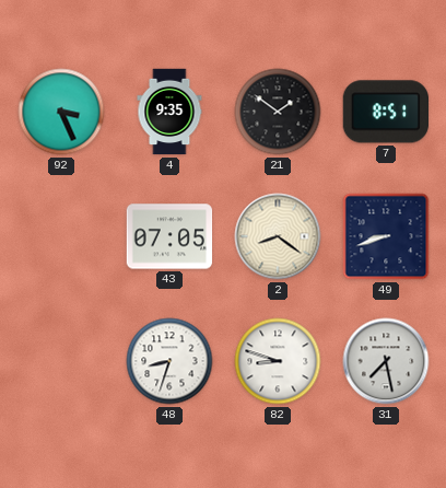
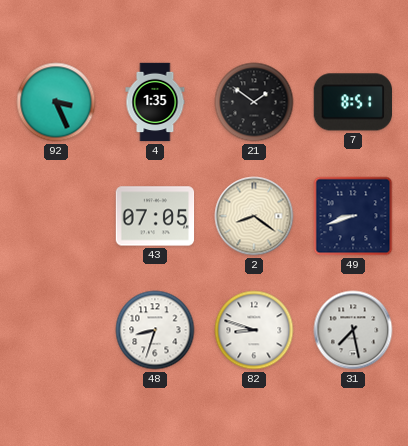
4: 9:35 -> 1:35 (155, 102)
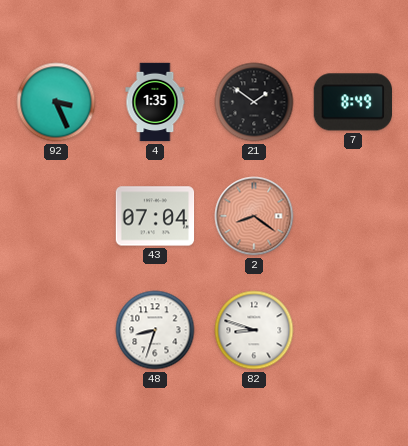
7: 8:51 -> 8:49 (352, 102)
43: 07:05 -> 07:04 (155, 216)
2 dial: cream -> salmon (254, 216)
49: 8:42 -> none (353, 216)
31: 7:28 -> none (353, 330)
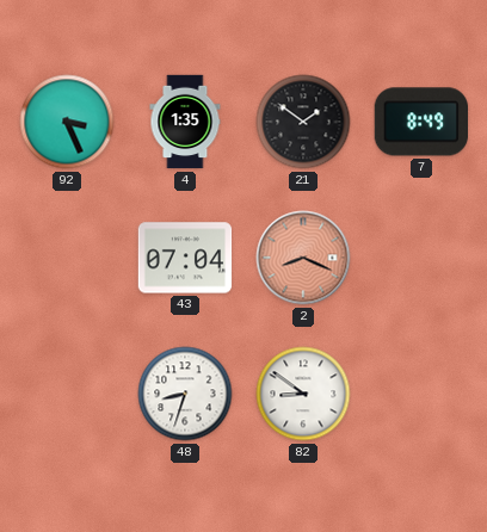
2: 8:21 -> 8:19 (303, 258)
82: 8:48 -> 8:51 (303, 394)
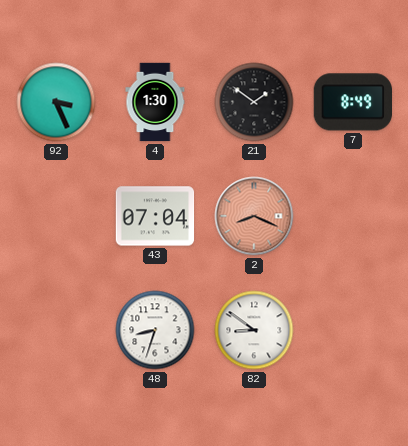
4: 1:35 -> 1:30 (155, 102)
